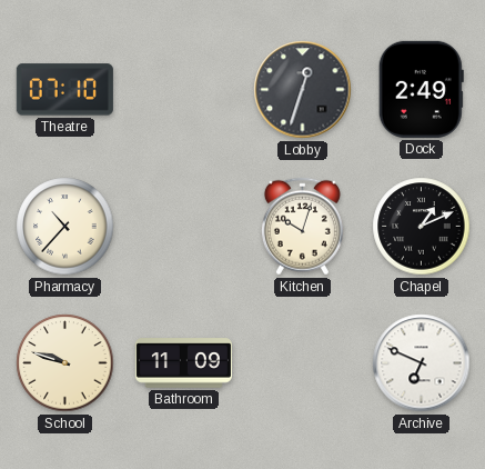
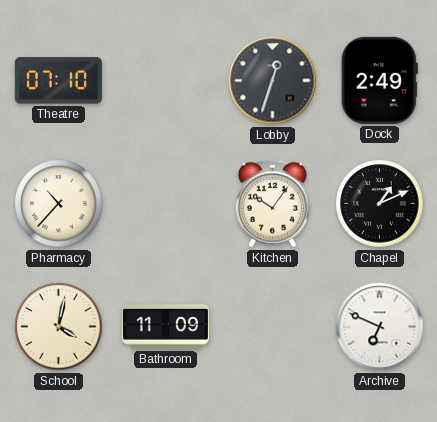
Kitchen: 10:03 -> 10:06 (272, 204)
School: 9:48 -> 4:02 (59, 327)
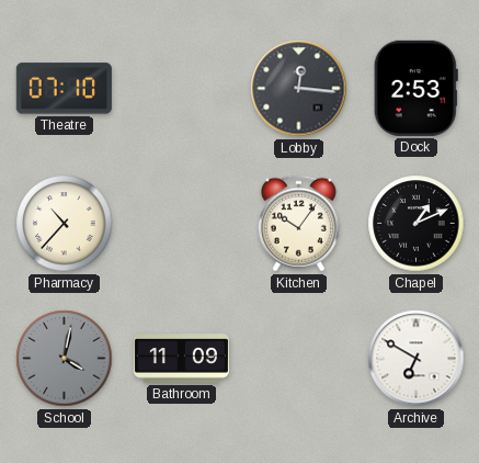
Lobby: 12:33 -> 12:16 (299, 89)
Dock: 2:49 -> 2:53 (415, 88)
School dial: cream -> grey (65, 359)
Archive: 6:49 -> 6:50 (417, 359)
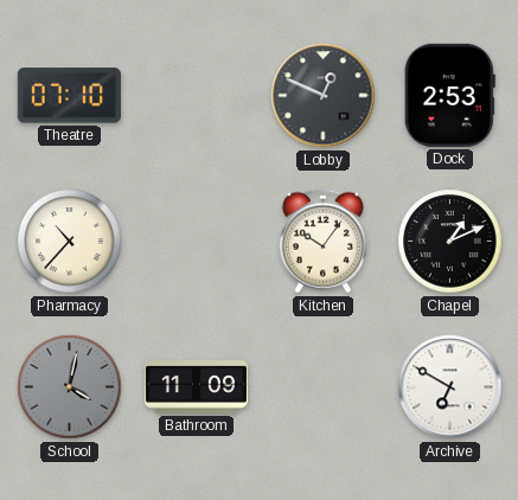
Lobby: 12:16 -> 12:49 (324, 96)
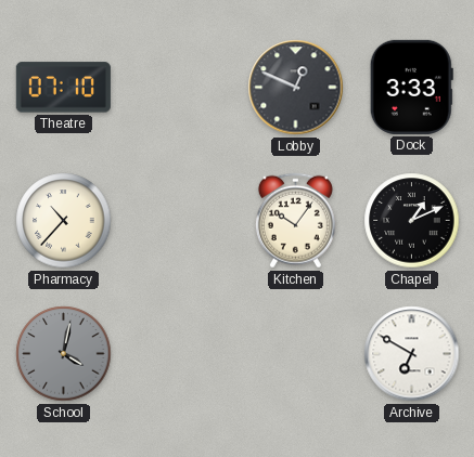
Dock: 2:53 -> 3:33 (411, 87)
Bathroom: 11:09 -> none (196, 387)
